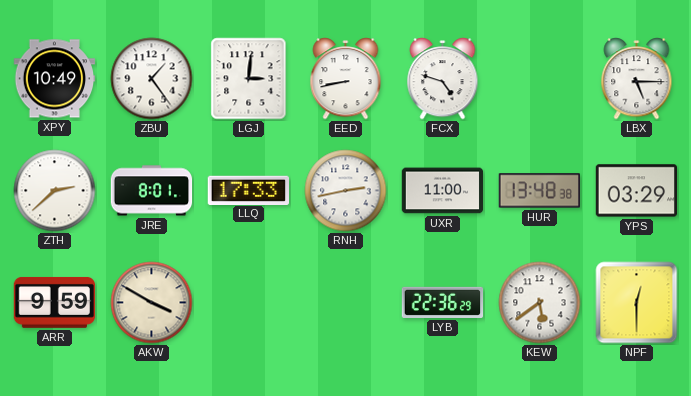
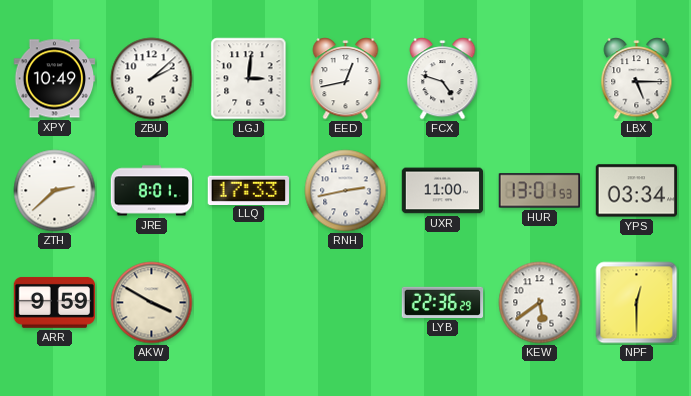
ZBU: 1:24 -> 2:08 (152, 79)
EED: 8:43 -> 12:43 (346, 79)
HUR: 13:48 -> 13:01 (539, 191)
YPS: 03:29 -> 03:34 (637, 191)
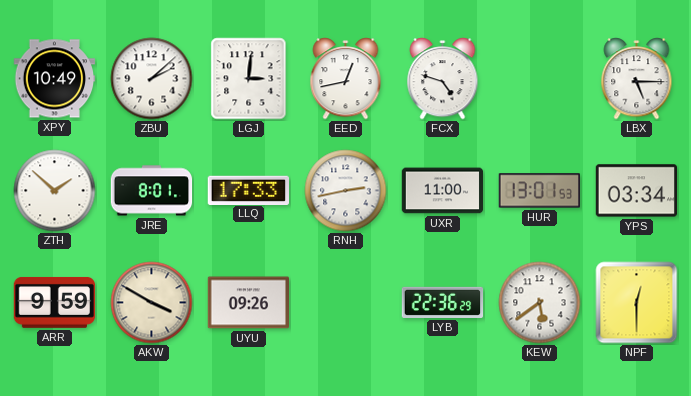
ZTH: 2:38 -> 1:52 (55, 191)
UYU: none -> 09:26 (249, 303)
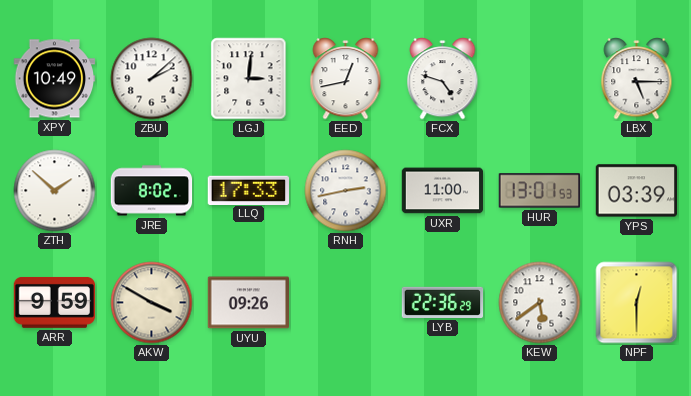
JRE: 8:01 -> 8:02 (152, 191)
YPS: 03:34 -> 03:39 (637, 191)
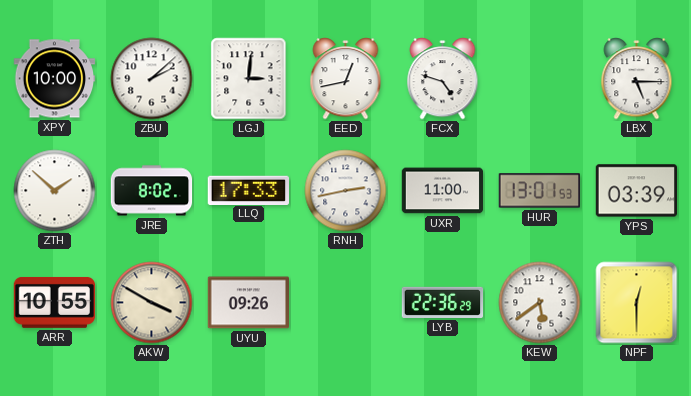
XPY: 10:49 -> 10:00 (55, 79)
ARR: 9:59 -> 10:55 (55, 302)
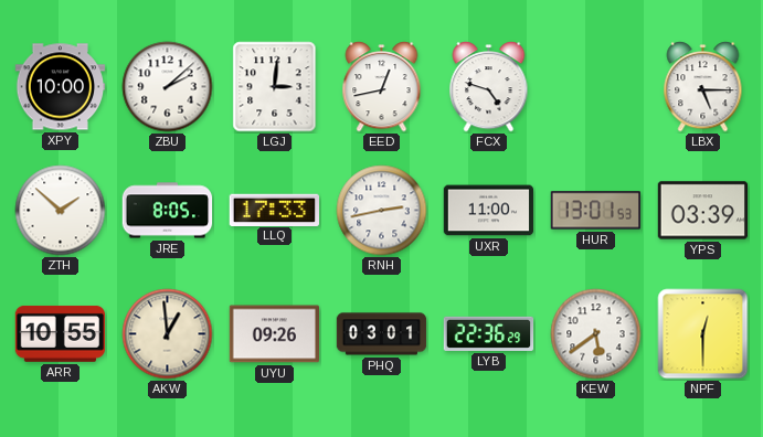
JRE: 8:02 -> 8:05 (168, 211)
AKW: 3:50 -> 12:59 (168, 334)
PHQ: none -> 03:01 (382, 334)
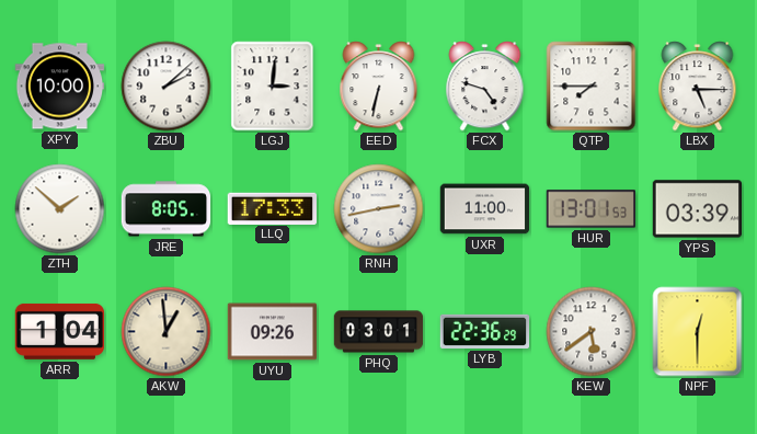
EED: 12:43 -> 6:32 (379, 87)
QTP: none -> 7:45 (592, 87)
ARR: 10:55 -> 1:04 (60, 331)
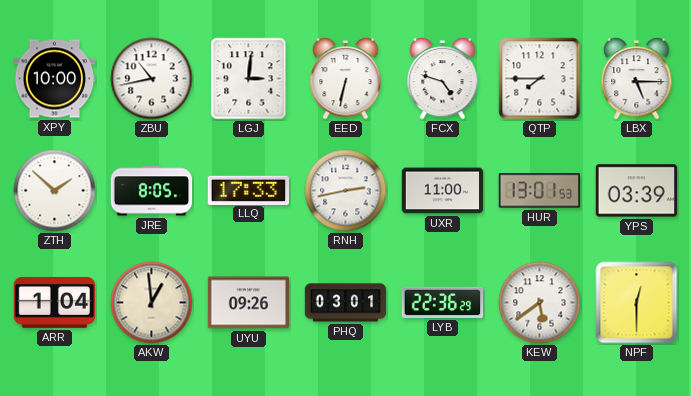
ZBU: 2:08 -> 10:43 (152, 79)
